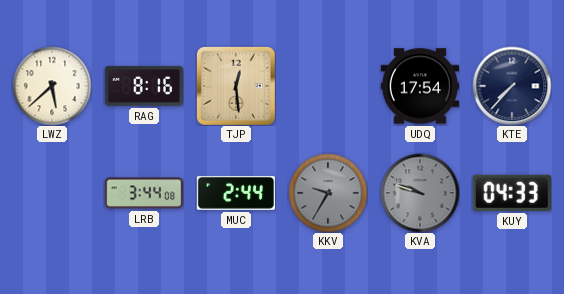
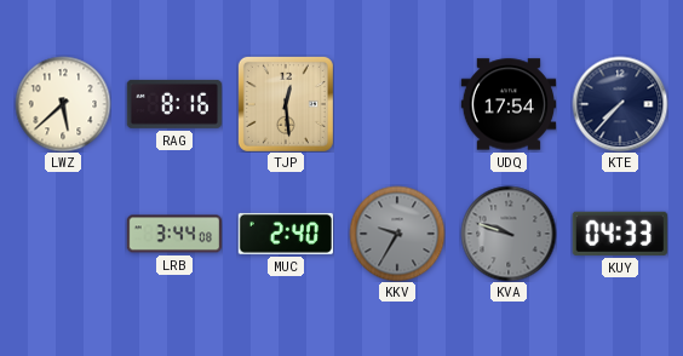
MUC: 2:44 -> 2:40 (285, 234)
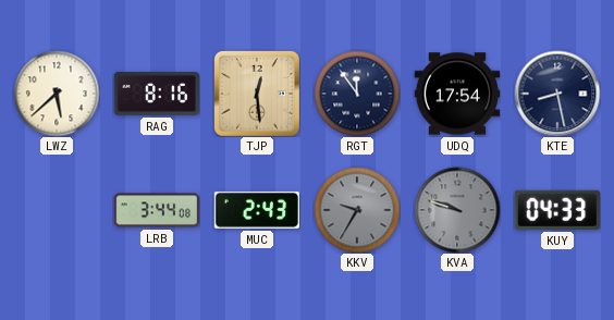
RGT: none -> 11:54 (357, 94)
KTE: 7:37 -> 8:28 (557, 94)
MUC: 2:40 -> 2:43 (256, 210)
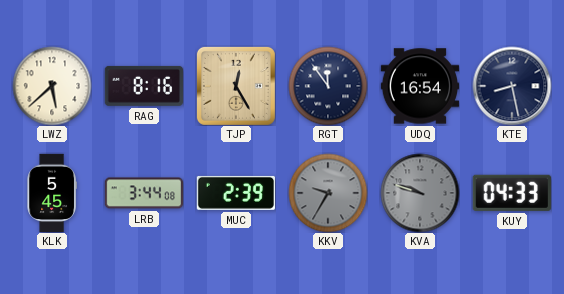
TJP: 12:29 -> 12:25 (236, 86)
UDQ: 17:54 -> 16:54 (420, 86)
KLK: none -> 5:45 (52, 193)
MUC: 2:43 -> 2:39 (235, 193)
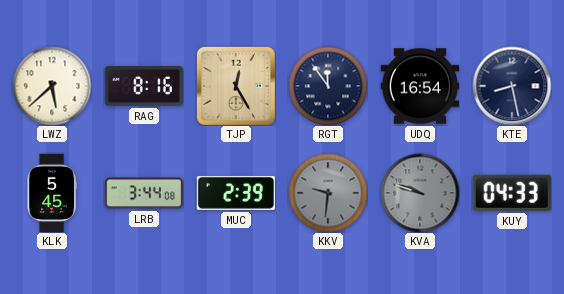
KKV: 9:35 -> 9:31 (328, 193)
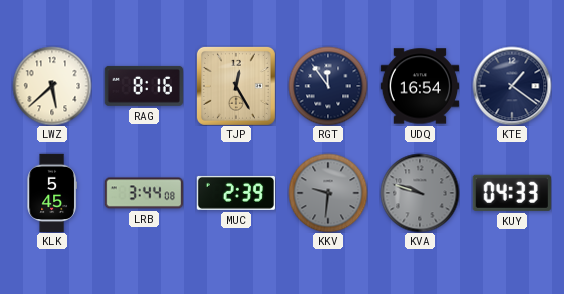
KTE: 8:28 -> 1:21 (512, 86)
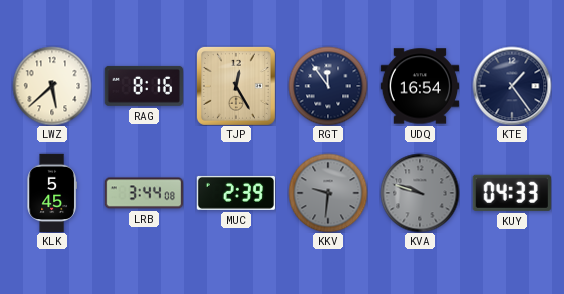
KTE: 1:21 -> 1:24 (512, 86)
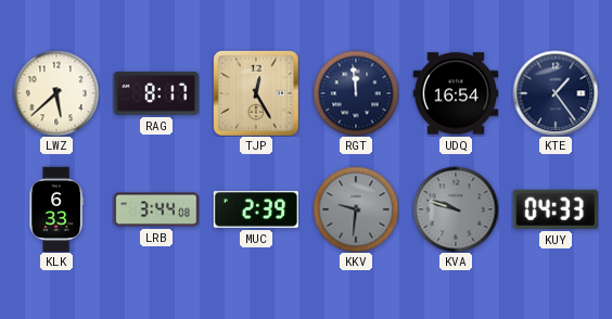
RAG: 8:16 -> 8:17 (155, 93)
RGT: 11:54 -> 11:59 (356, 93)
KLK: 5:45 -> 6:33 (56, 209)
